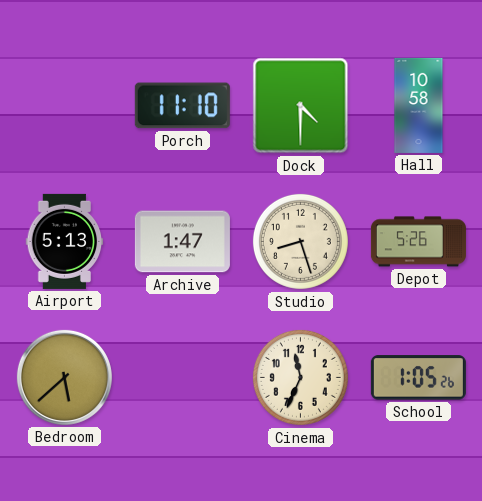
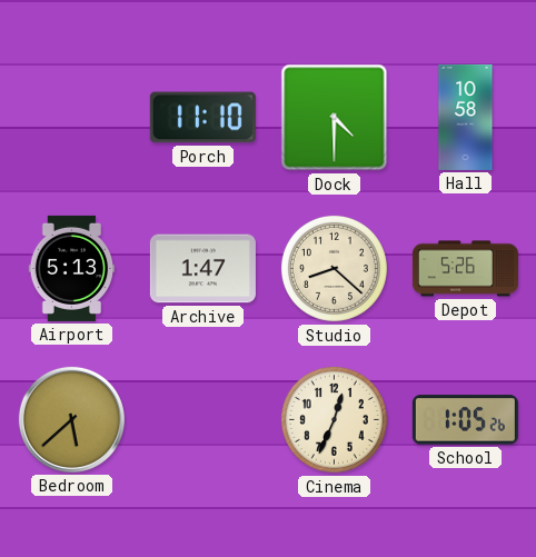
Studio: 8:27 -> 8:22 (334, 268)
Cinema: 11:34 -> 12:34 (334, 419)
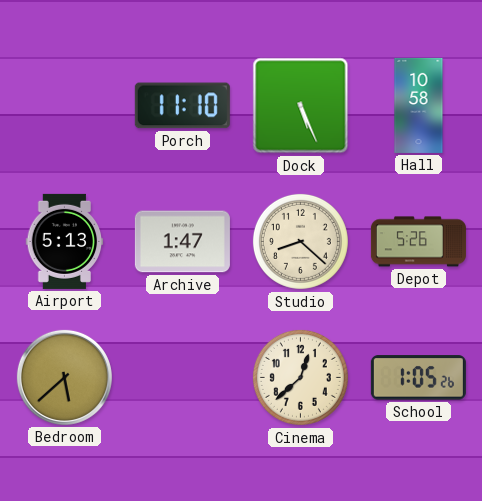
Dock: 4:30 -> 5:26 (301, 106)
Cinema: 12:34 -> 12:38 (300, 377)
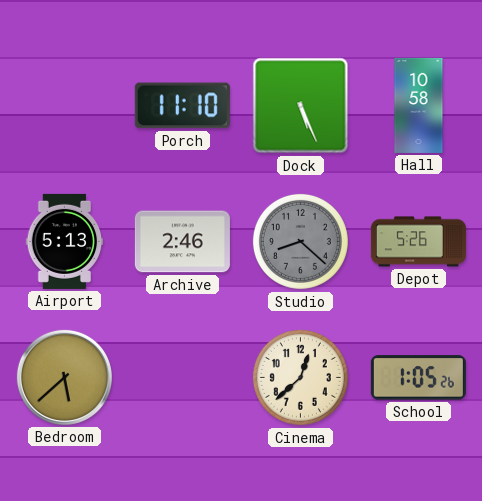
Archive: 1:47 -> 2:46 (182, 242)
Studio dial: cream -> grey (300, 241)
